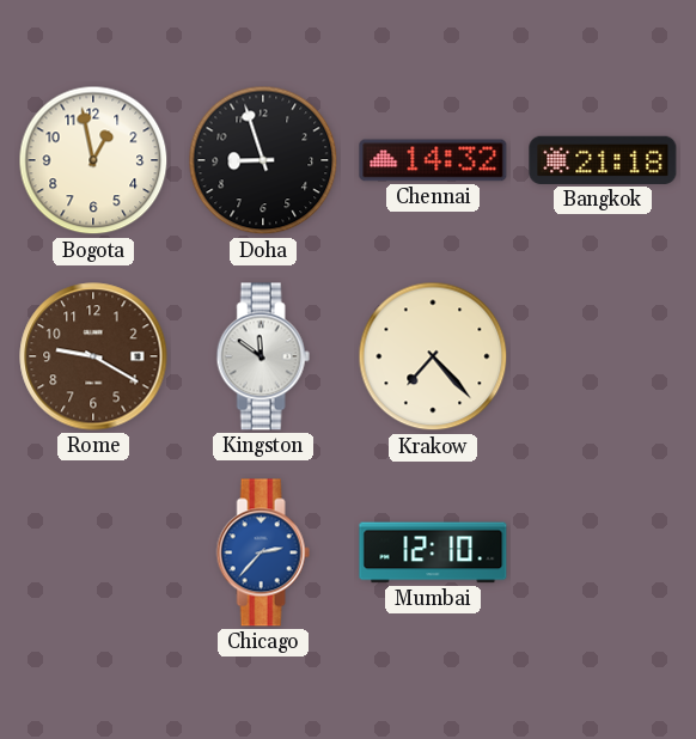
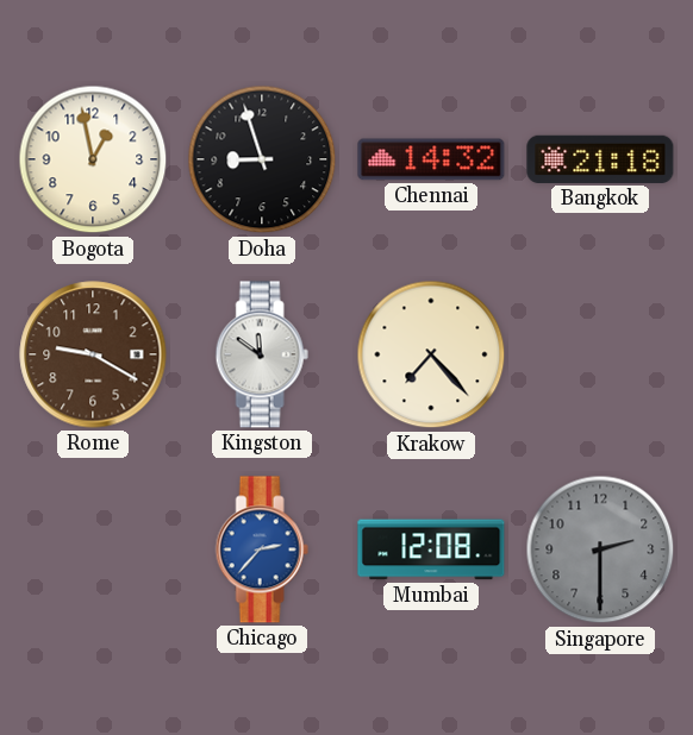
Mumbai: 12:10 -> 12:08 (431, 549)
Singapore: none -> 2:30 (600, 549)
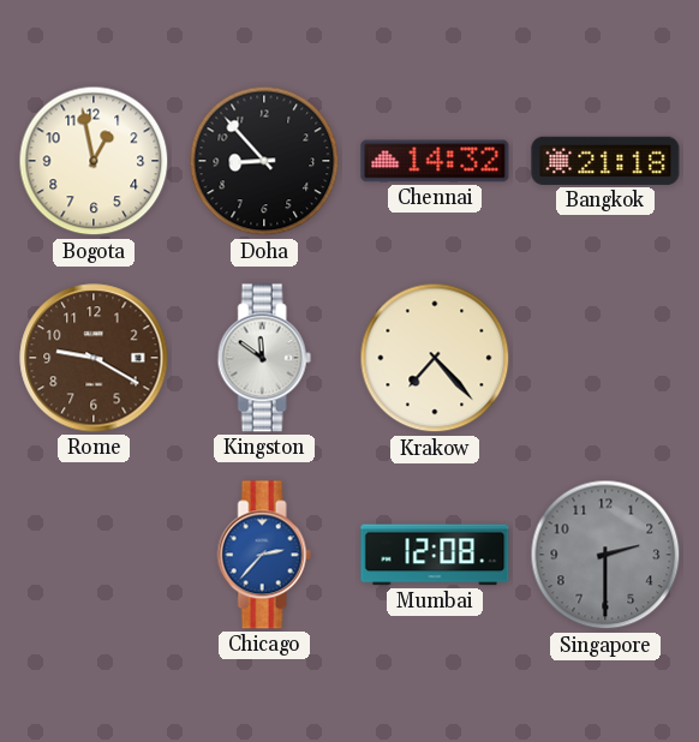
Doha: 8:57 -> 8:53 (264, 161)
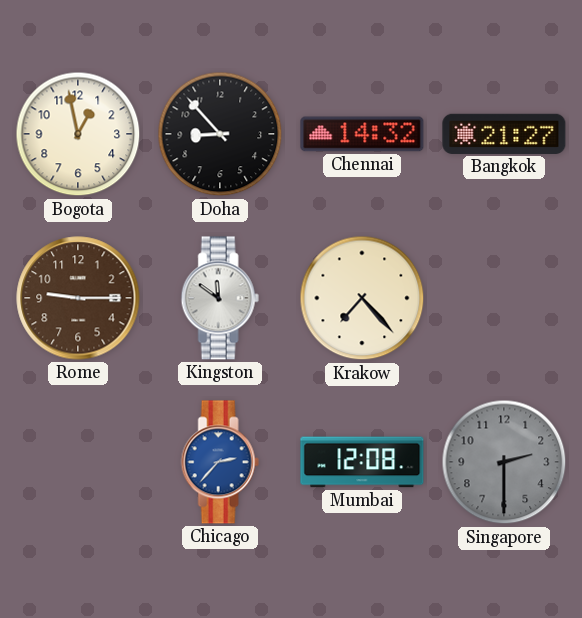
Bangkok: 21:18 -> 21:27 (504, 134)
Rome: 9:20 -> 9:15 (78, 298)
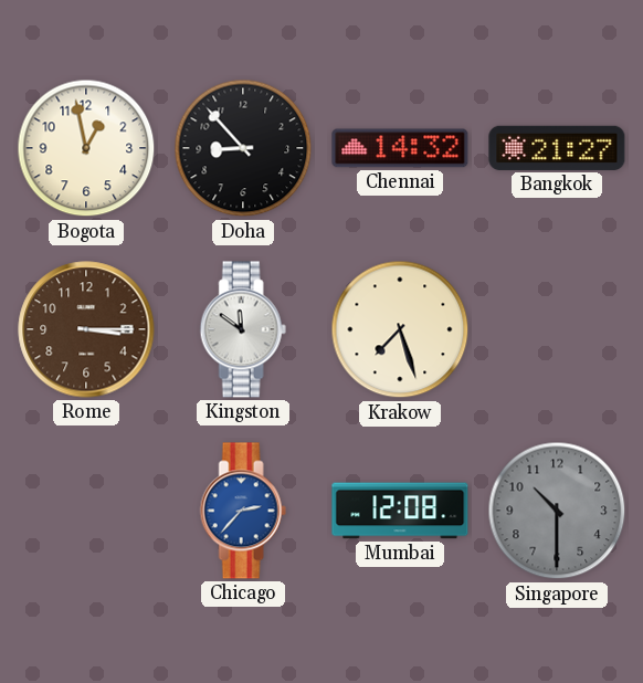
Rome: 9:15 -> 3:15 (86, 329)
Krakow: 7:23 -> 7:27 (400, 329)
Singapore: 2:30 -> 10:30 (557, 511)
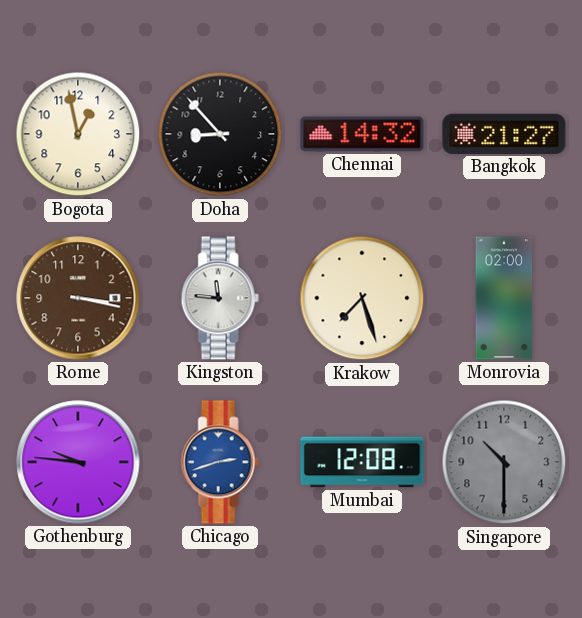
Rome: 3:15 -> 3:17 (78, 298)
Kingston: 11:51 -> 11:46 (220, 298)
Monrovia: none -> 02:00 (504, 298)
Gothenburg: none -> 9:46 (78, 462)
Chicago: 2:37 -> 2:42 (220, 462)
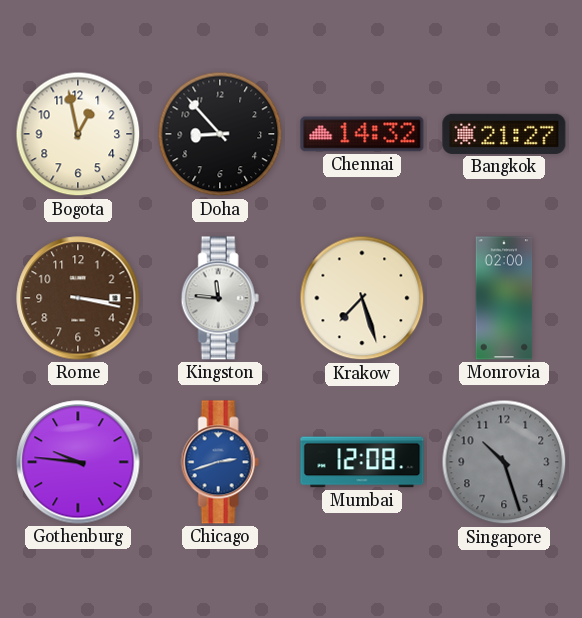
Singapore: 10:30 -> 10:27 (504, 462)
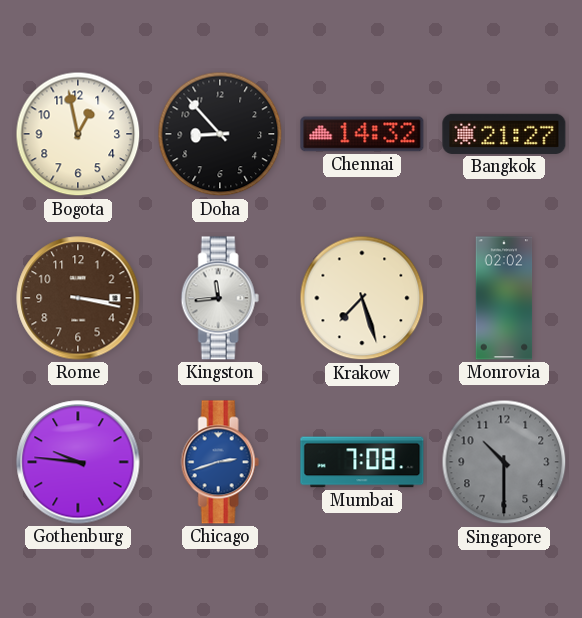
Kingston: 11:46 -> 11:44 (220, 298)
Monrovia: 02:00 -> 02:02 (504, 298)
Mumbai: 12:08 -> 7:08 (362, 462)
Singapore: 10:27 -> 10:30 (504, 462)
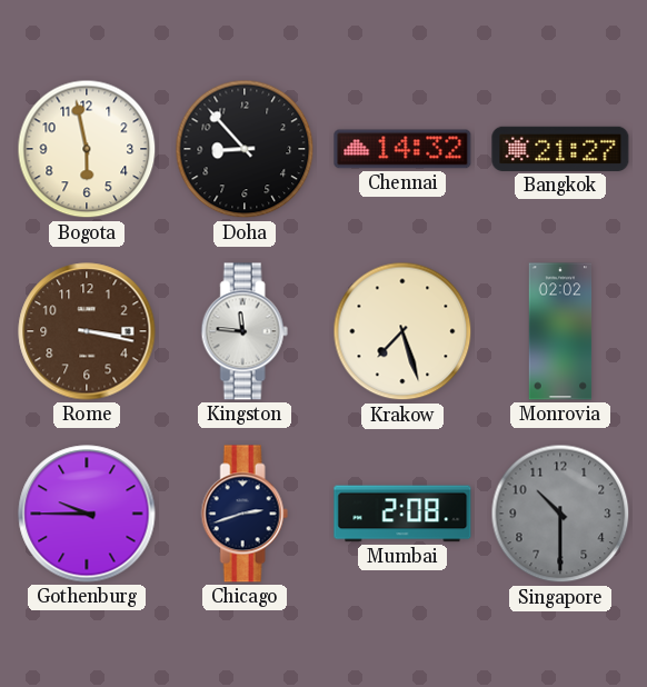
Bogota: 12:58 -> 5:58 (87, 149)
Kingston: 11:44 -> 11:46 (245, 331)
Gothenburg: 9:46 -> 9:45 (87, 514)
Chicago dial: blue -> navy (245, 514)
Mumbai: 7:08 -> 2:08 (402, 514)
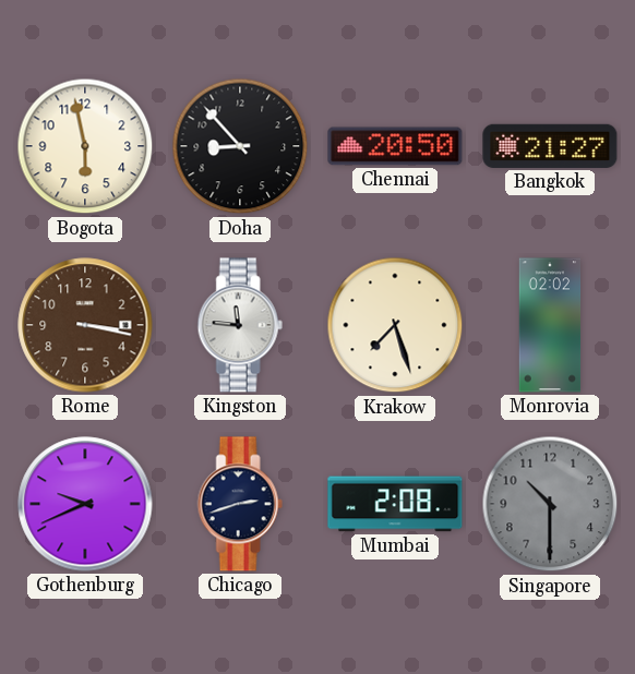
Chennai: 14:32 -> 20:50 (395, 146)
Gothenburg: 9:45 -> 9:41 (85, 504)
